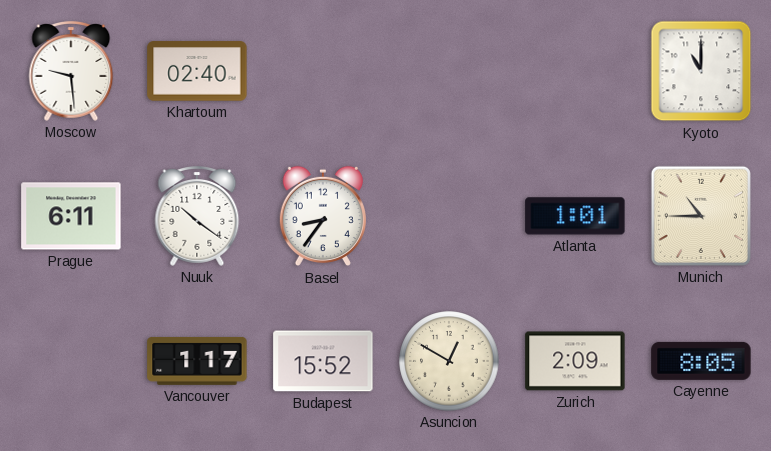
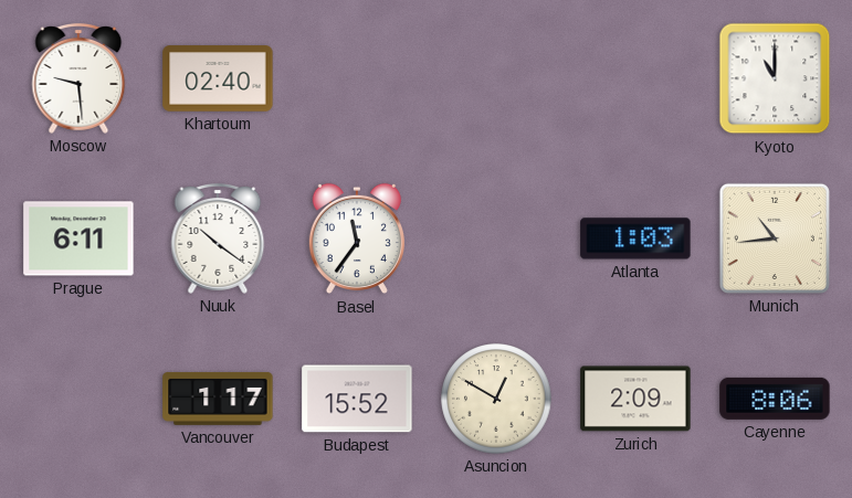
Basel: 8:36 -> 11:36 (357, 239)
Atlanta: 1:01 -> 1:03 (635, 239)
Munich: 10:45 -> 10:44 (775, 239)
Cayenne: 8:05 -> 8:06 (775, 399)
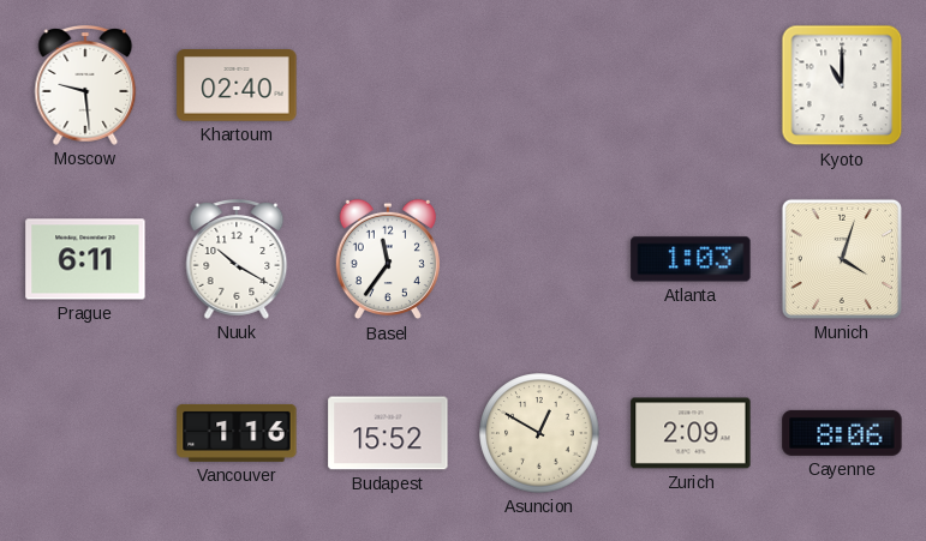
Nuuk: 10:21 -> 10:20 (237, 259)
Munich: 10:44 -> 4:03 (842, 259)
Vancouver: 1:17 -> 1:16 (237, 433)
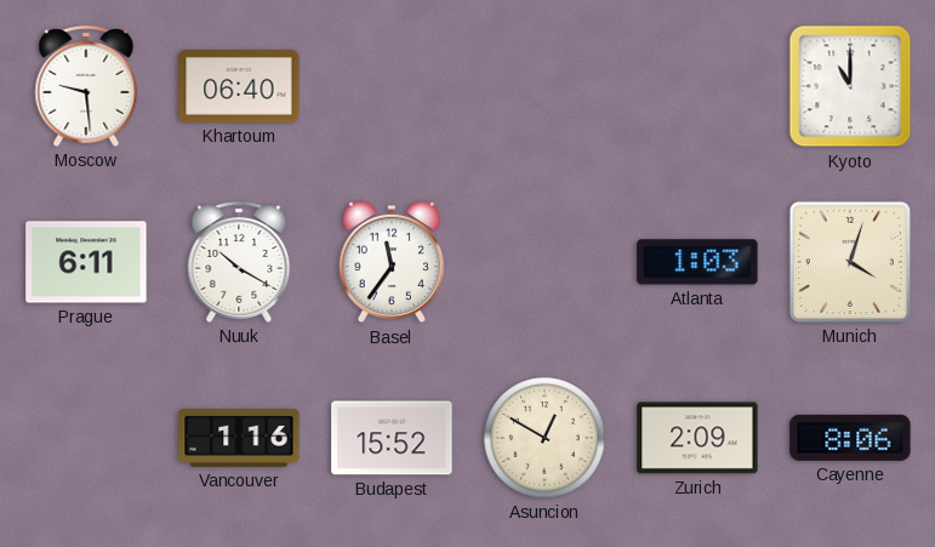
Khartoum: 02:40 -> 06:40 (239, 86)
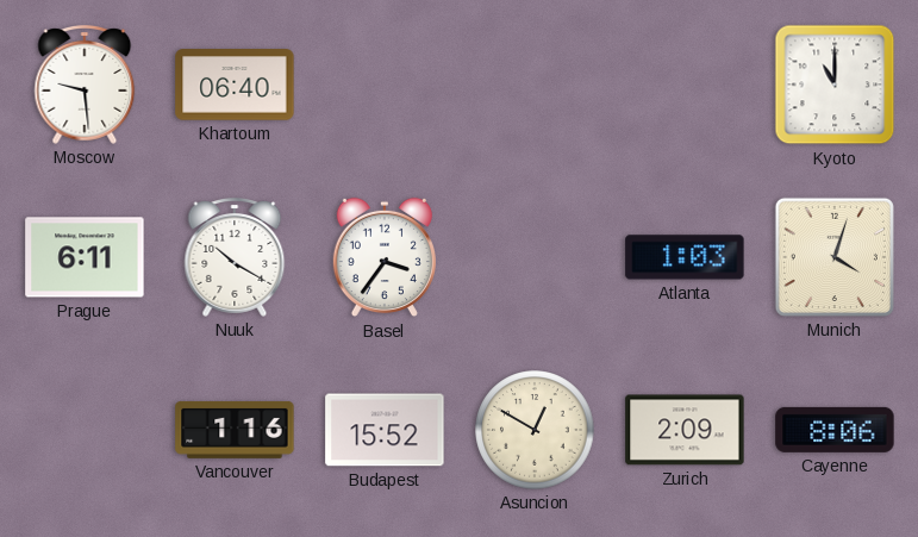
Basel: 11:36 -> 3:36 (385, 257)
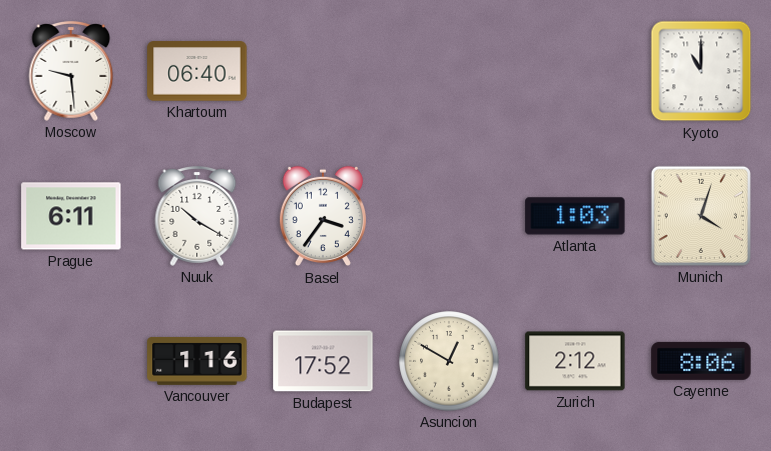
Budapest: 15:52 -> 17:52 (323, 361)
Zurich: 2:09 -> 2:12 (575, 361)
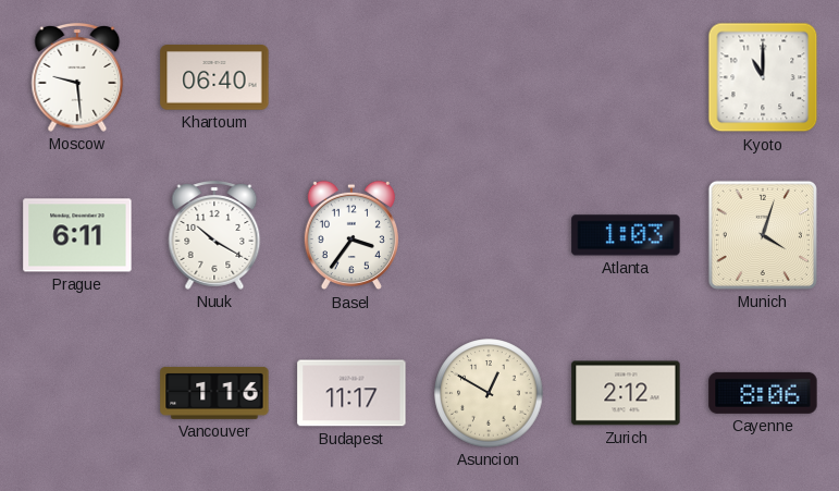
Budapest: 17:52 -> 11:17 (351, 393)
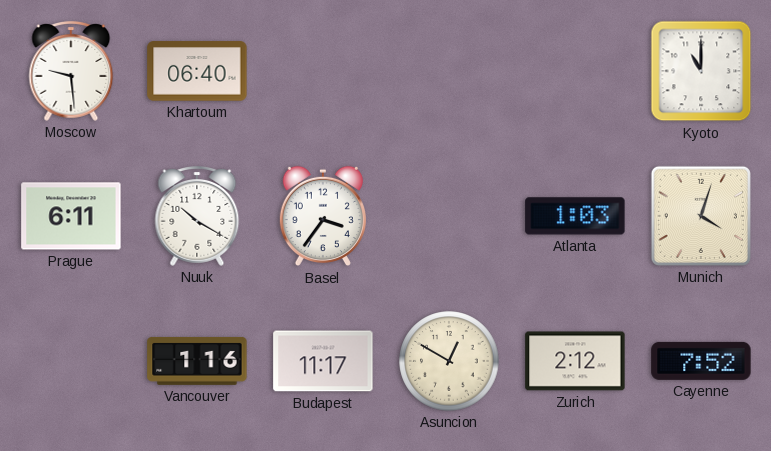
Cayenne: 8:06 -> 7:52 (701, 361)
